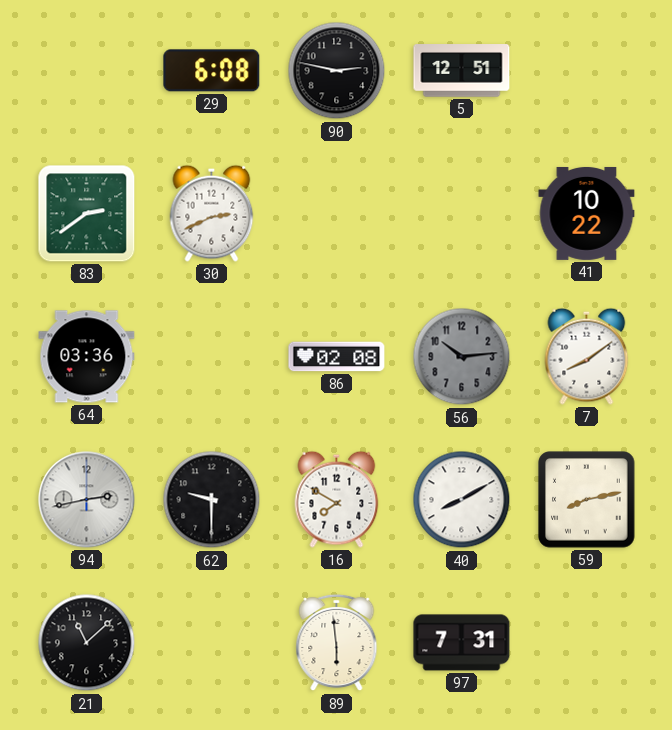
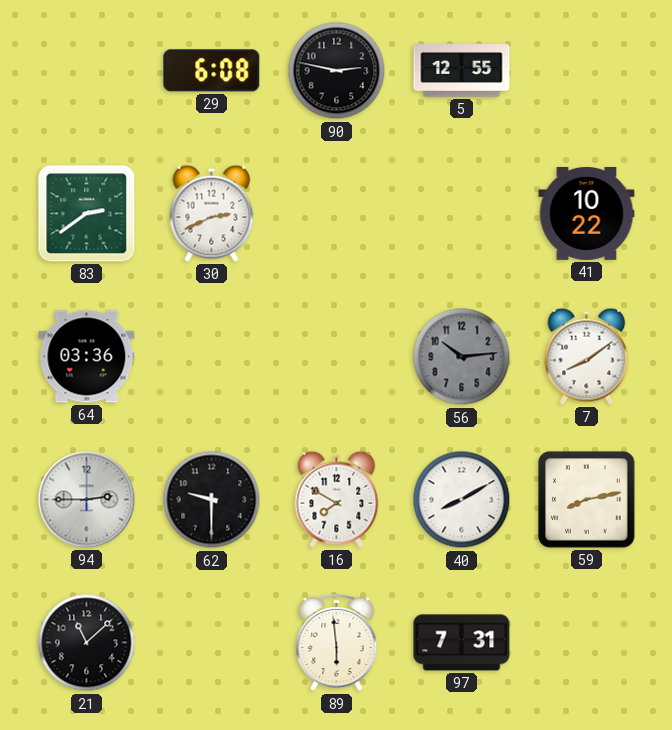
5: 12:51 -> 12:55 (462, 71)
86: 02:08 -> none (337, 357)
94: 2:43 -> 2:45 (87, 500)
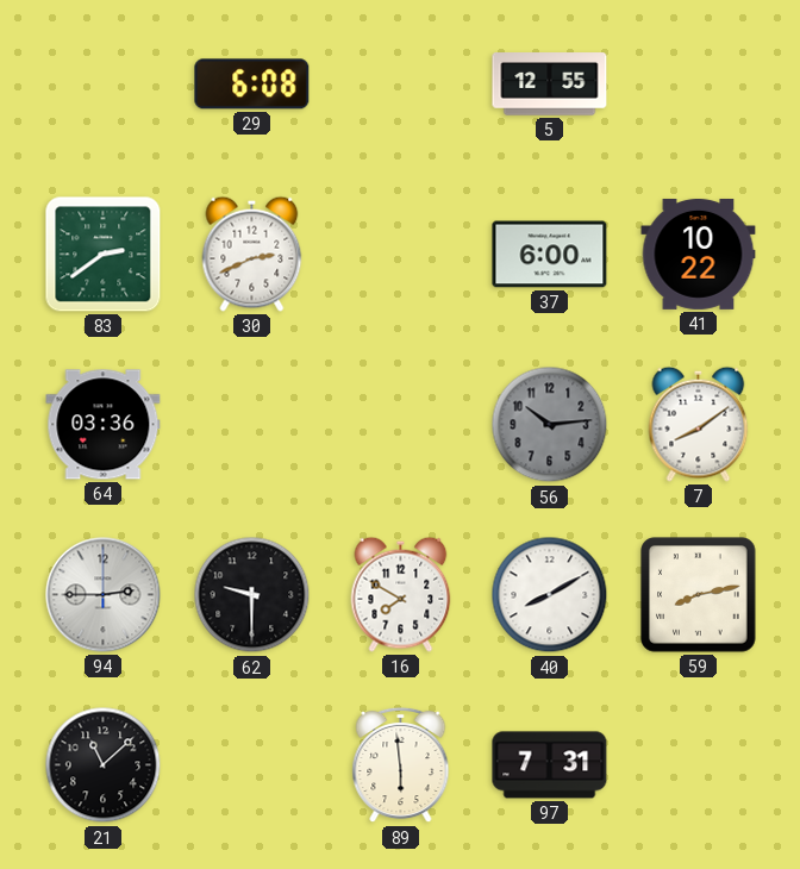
90: 2:47 -> none (337, 71)
37: none -> 6:00 (550, 255)
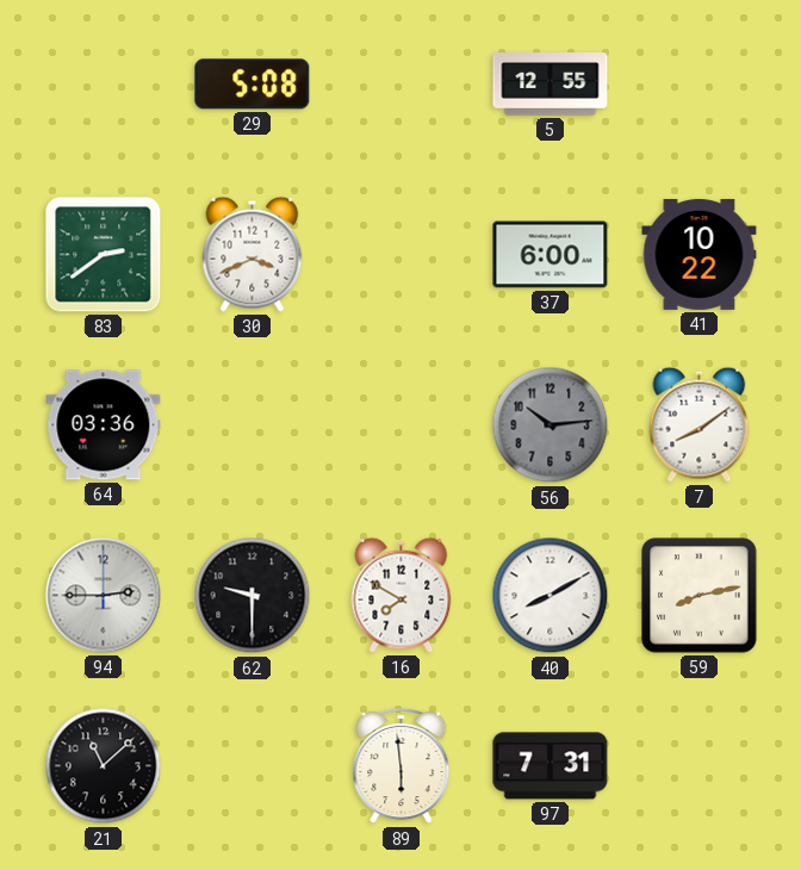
29: 6:08 -> 5:08 (253, 85)
30: 2:41 -> 3:41 (253, 254)
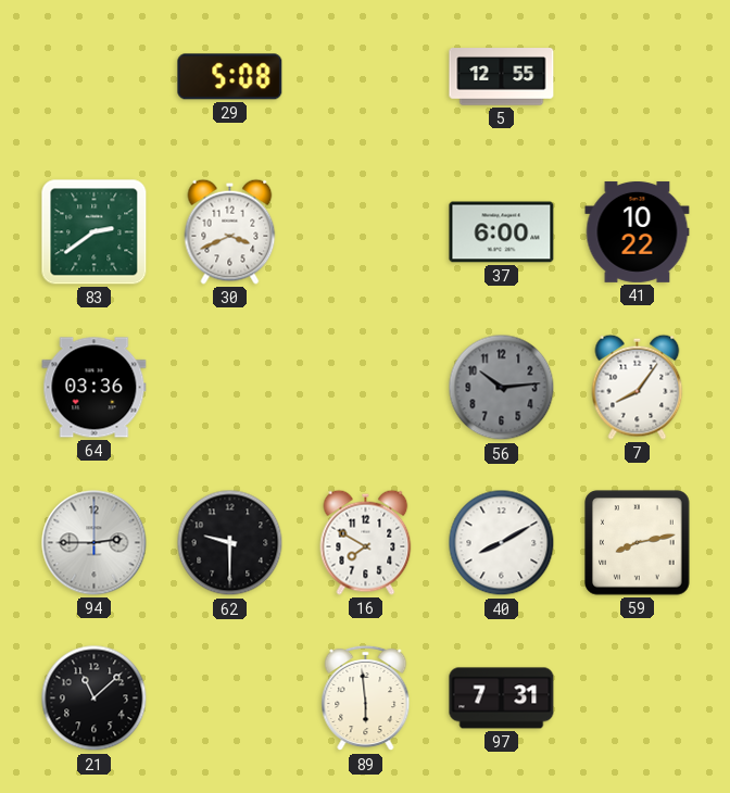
7: 8:09 -> 8:06 (638, 387)
